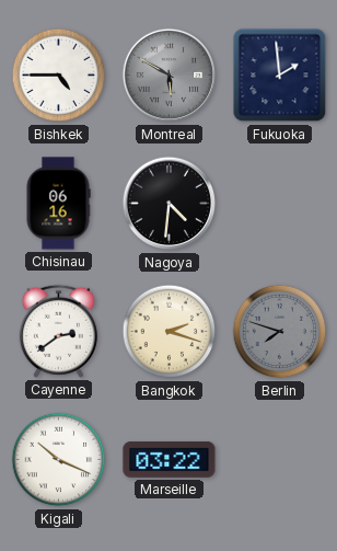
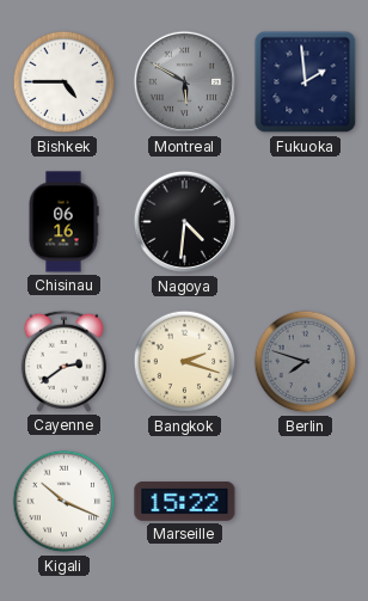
Marseille: 03:22 -> 15:22 (185, 502)
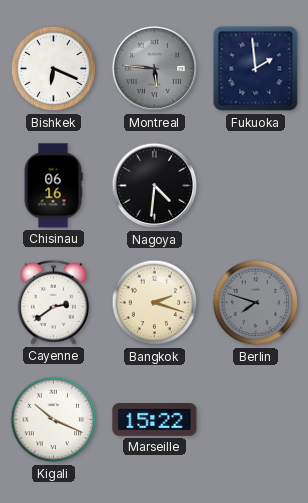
Bishkek: 4:45 -> 6:19 (54, 69)
Montreal: 5:50 -> 5:46 (155, 69)
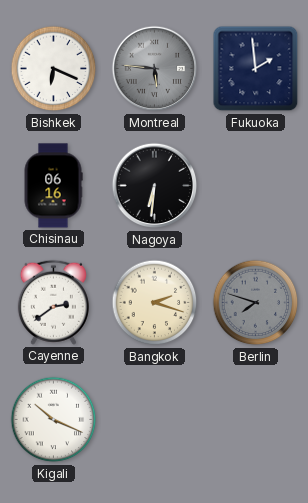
Nagoya: 4:31 -> 6:31 (155, 186)
Marseille: 15:22 -> none (155, 420)
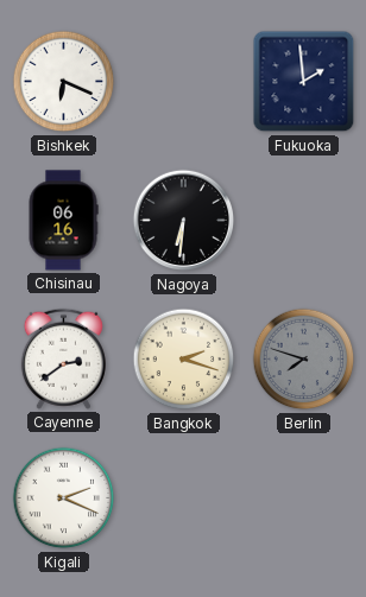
Montreal: 5:46 -> none (155, 69)
Kigali: 10:19 -> 2:19 (64, 498)
